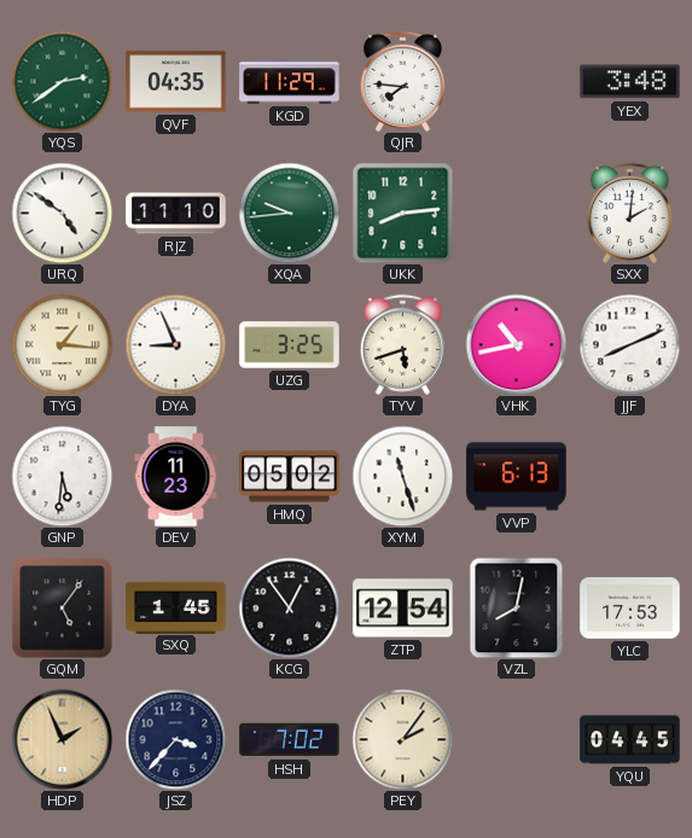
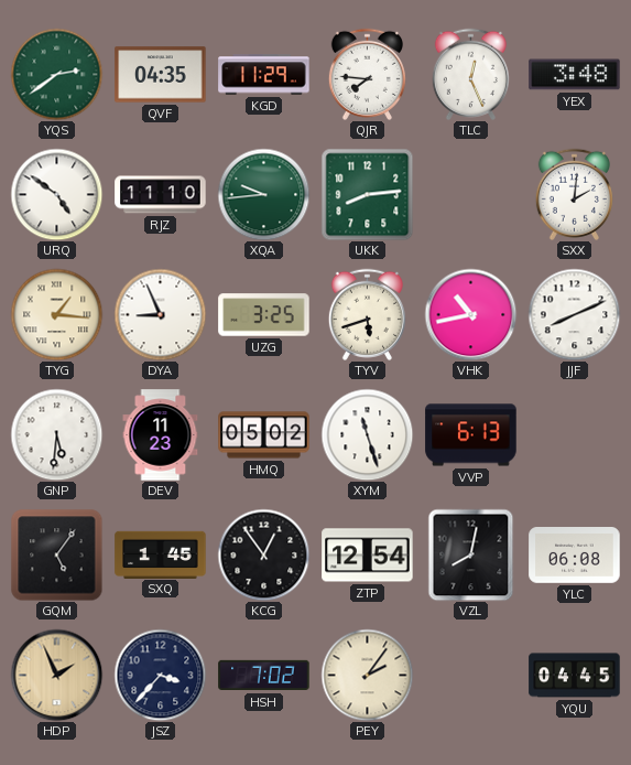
TLC: none -> 12:26 (470, 74)
YLC: 17:53 -> 06:08 (575, 556)
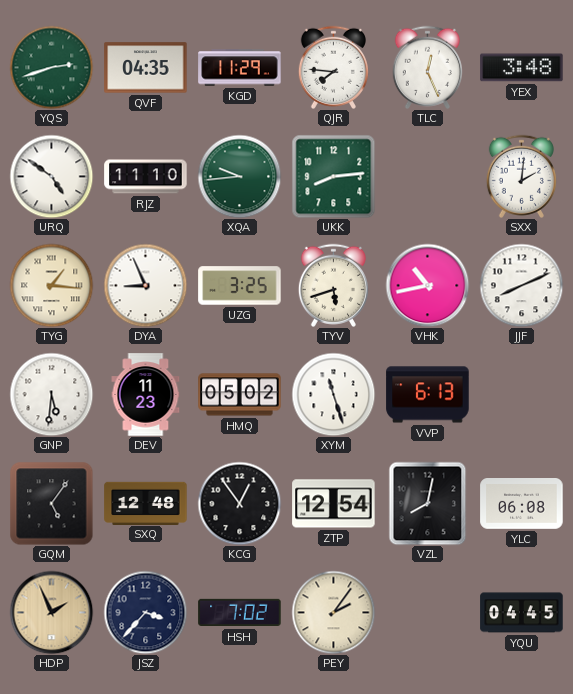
YQS: 2:39 -> 2:42 (51, 67)
SXQ: 1:45 -> 12:48 (146, 503)
